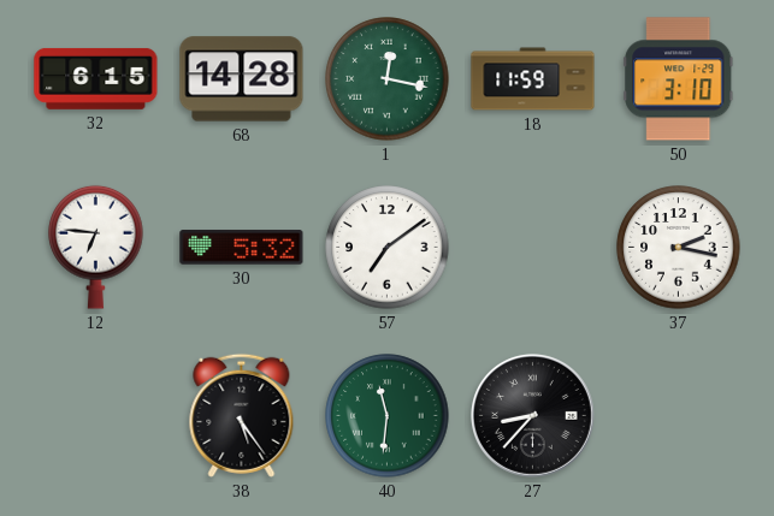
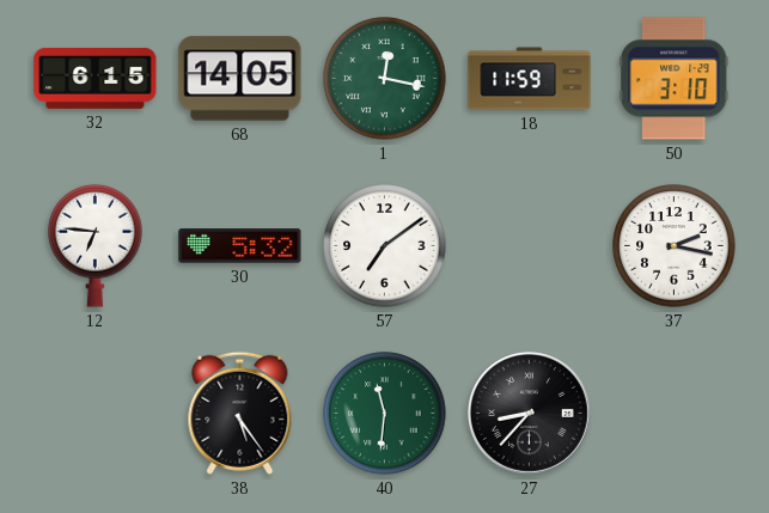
68: 14:28 -> 14:05 (240, 79)
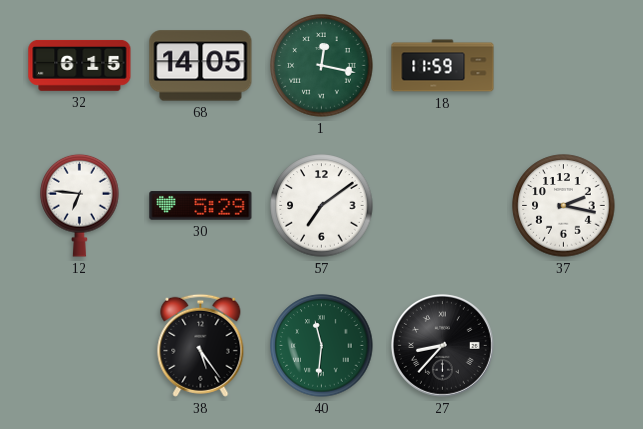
50: 3:10 -> none (675, 79)
30: 5:32 -> 5:29 (201, 206)
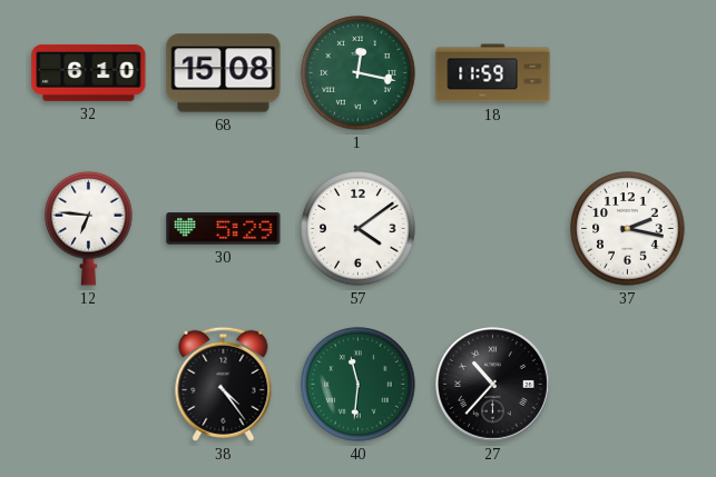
32: 6:15 -> 6:10 (89, 72)
68: 14:05 -> 15:08 (224, 73)
57: 7:09 -> 4:09 (359, 229)
38: 5:24 -> 4:24 (224, 384)
27: 8:37 -> 10:37 (492, 384)
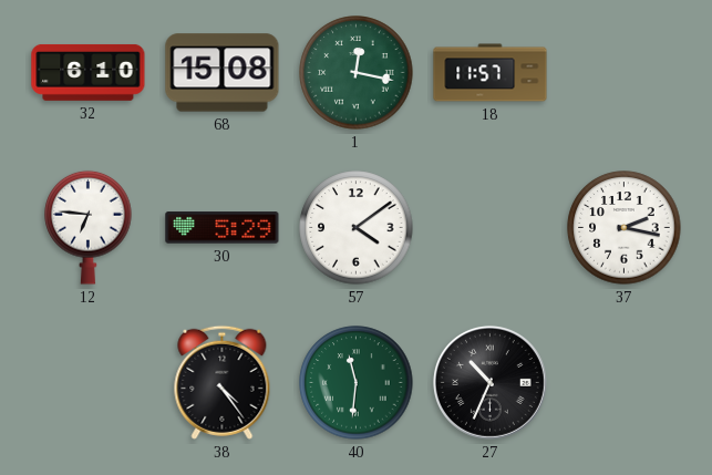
18: 11:59 -> 11:57 (491, 73)
27: 10:37 -> 10:34 (489, 382)
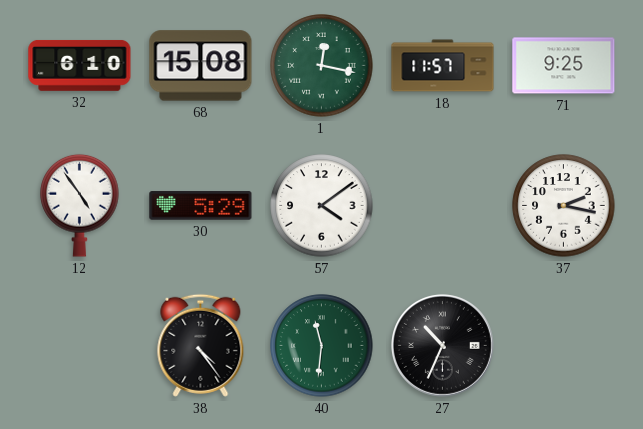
71: none -> 9:25 (564, 66)
12: 6:46 -> 4:54 (80, 205)
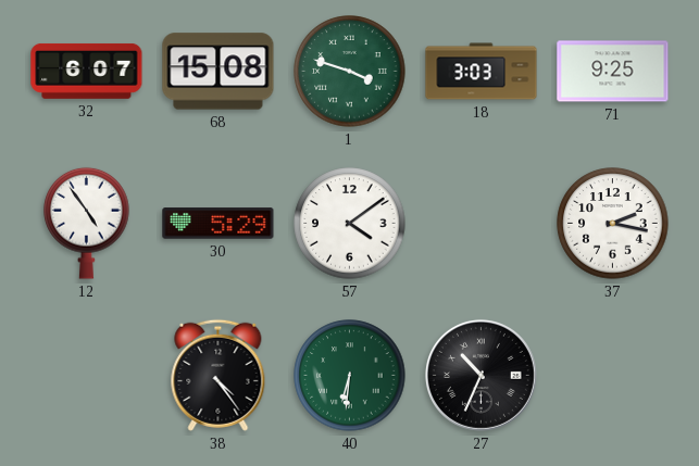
32: 6:10 -> 6:07 (87, 71)
1: 12:17 -> 3:48 (350, 72)
18: 11:57 -> 3:03 (482, 72)
40: 11:31 -> 6:31 (350, 376)
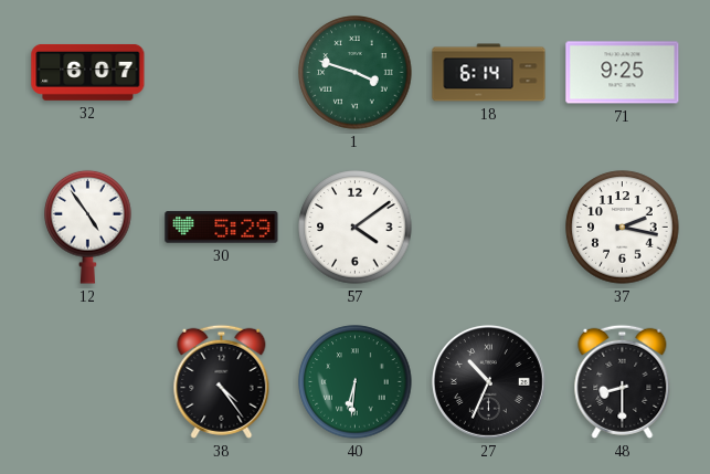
68: 15:08 -> none (219, 72)
18: 3:03 -> 6:14 (489, 73)
48: none -> 8:30 (623, 381)
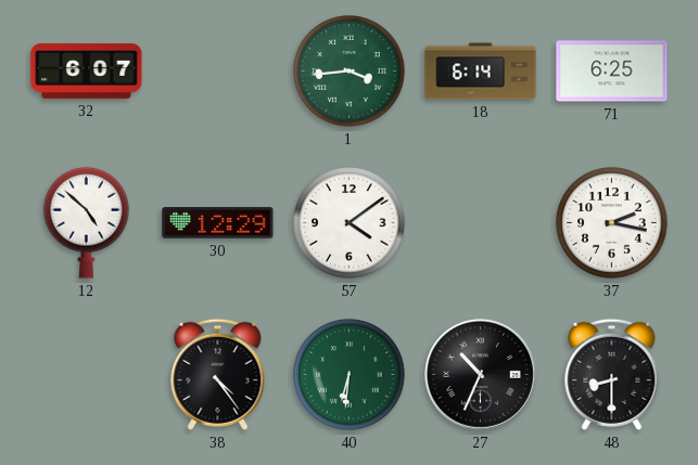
1: 3:48 -> 3:44 (350, 72)
71: 9:25 -> 6:25 (612, 72)
12: 4:54 -> 4:52 (87, 222)
30: 5:29 -> 12:29 (218, 223)
